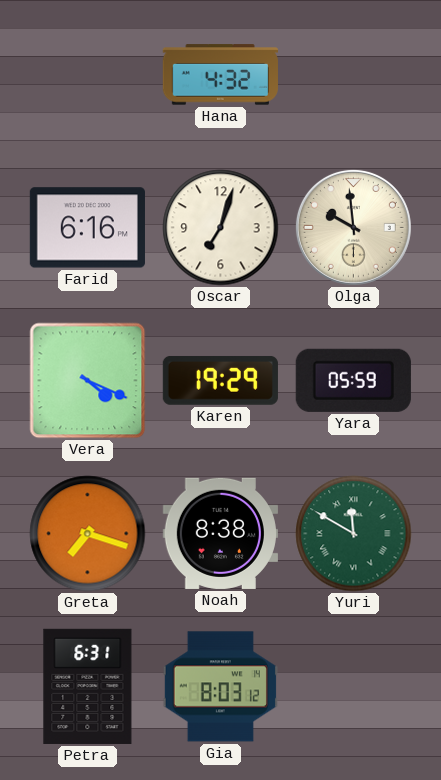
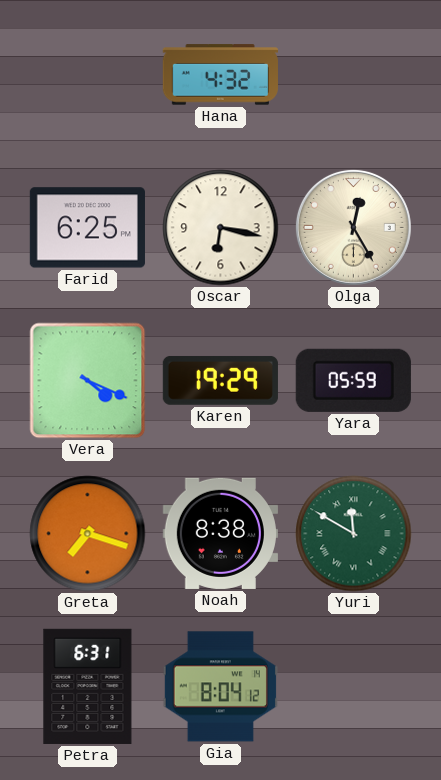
Farid: 6:16 -> 6:25 (87, 228)
Oscar: 7:03 -> 6:17 (221, 228)
Olga: 9:59 -> 12:25 (353, 227)
Gia: 8:03 -> 8:04 (220, 687)
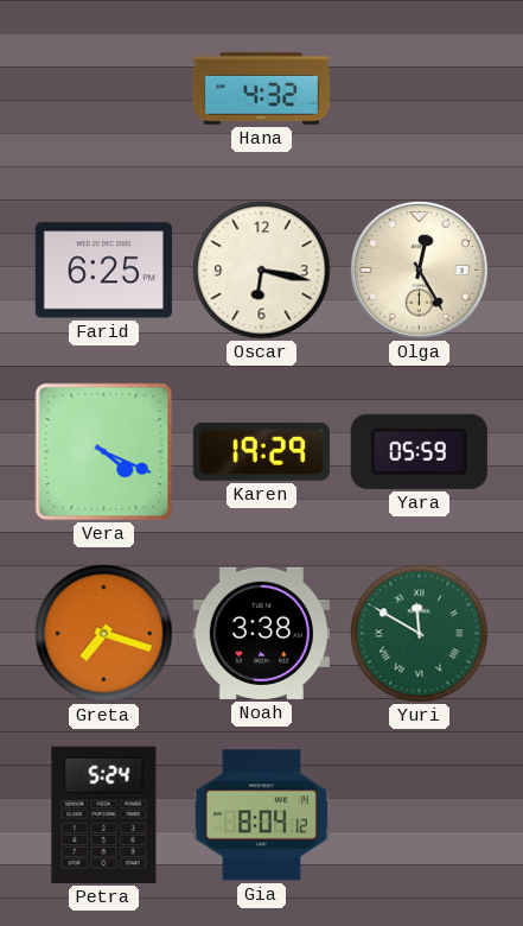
Noah: 8:38 -> 3:38 (261, 633)
Petra: 6:31 -> 5:24 (104, 814)
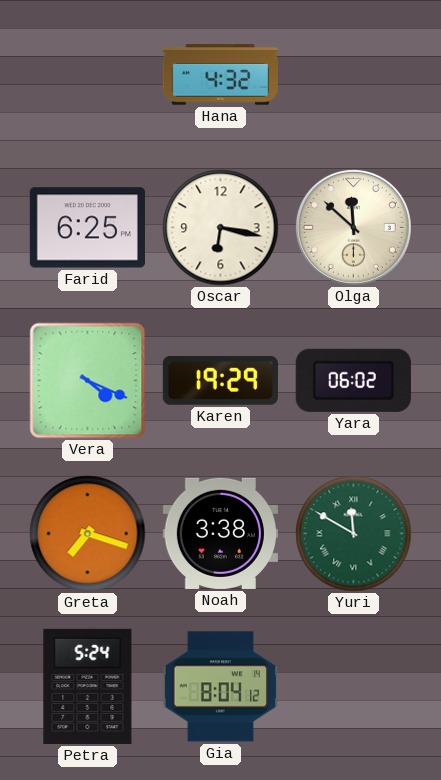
Olga: 12:25 -> 11:52 (353, 227)
Yara: 05:59 -> 06:02 (353, 380)
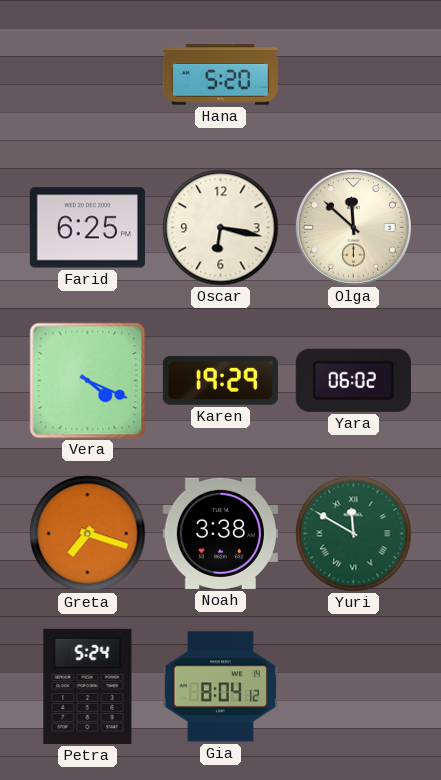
Hana: 4:32 -> 5:20 (220, 75)
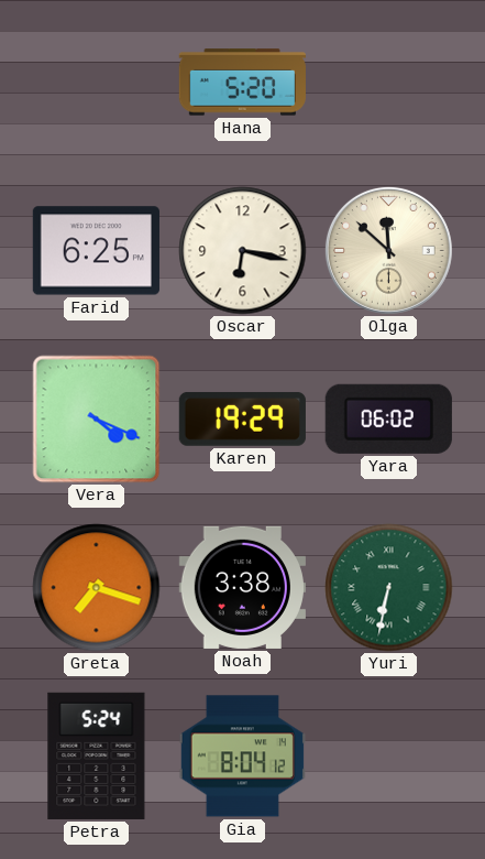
Yuri: 11:50 -> 6:32 (389, 588)
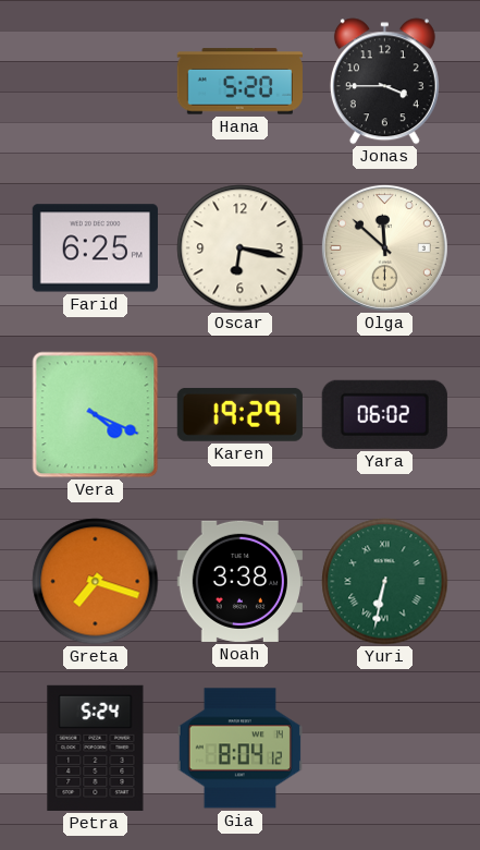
Jonas: none -> 3:45 (384, 82)
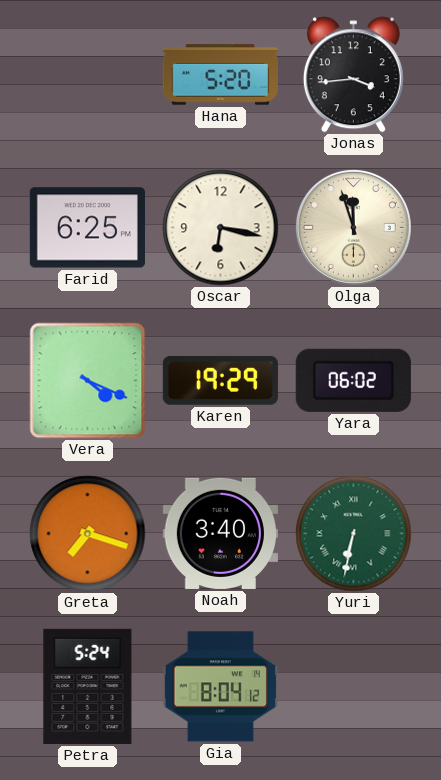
Jonas: 3:45 -> 3:44 (353, 75)
Olga: 11:52 -> 11:57 (353, 227)
Noah: 3:38 -> 3:40 (220, 533)
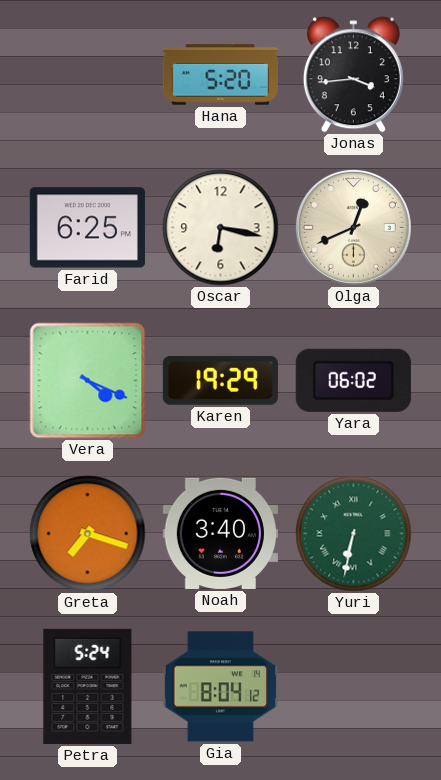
Olga: 11:57 -> 12:41 (353, 227)
